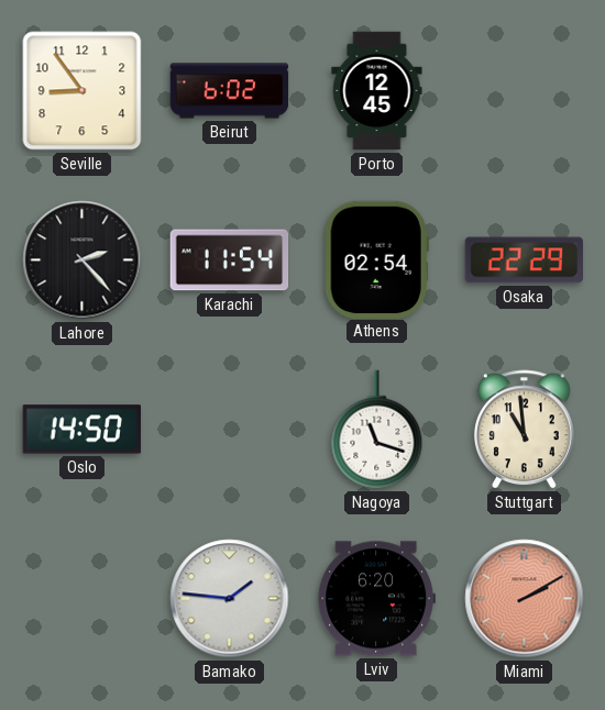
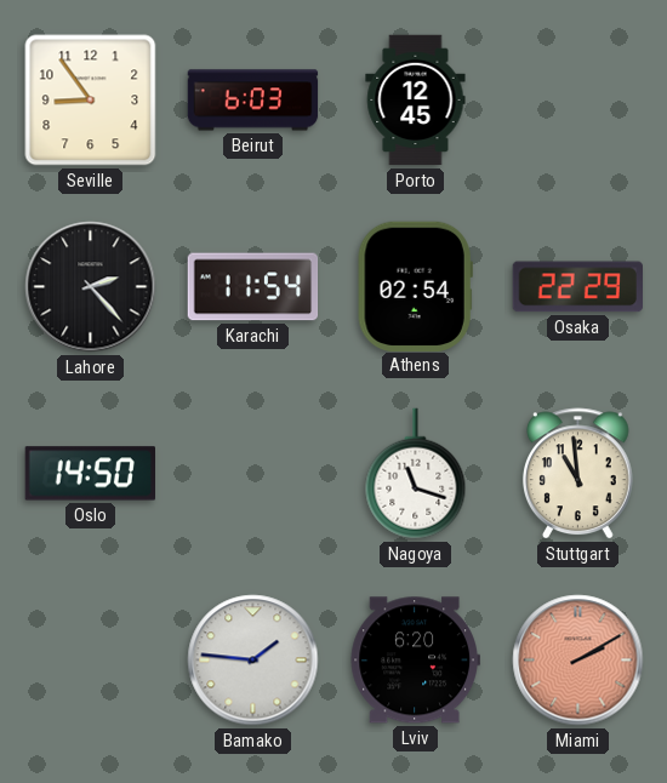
Beirut: 6:02 -> 6:03 (253, 101)
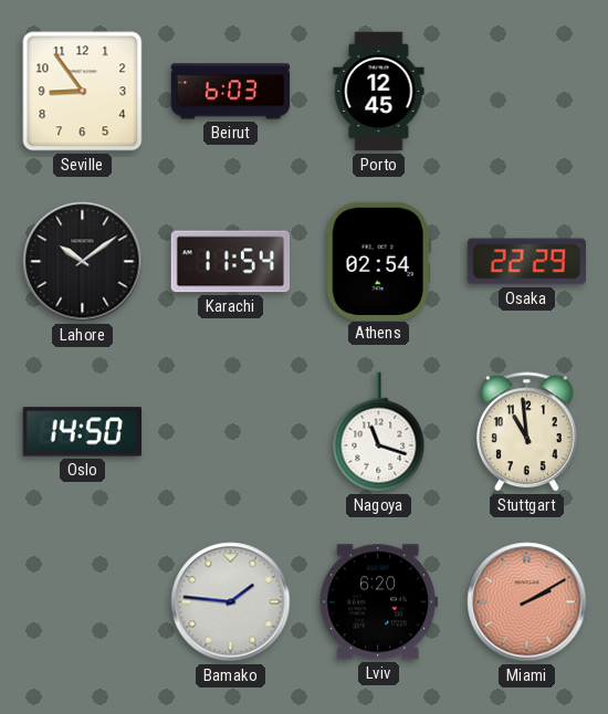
Lahore: 2:23 -> 10:09 (83, 262)
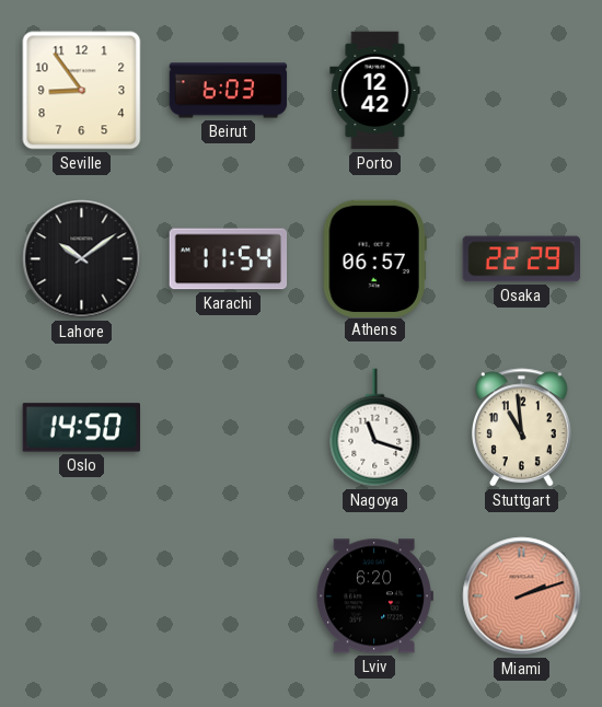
Porto: 12:45 -> 12:42 (375, 91)
Athens: 02:54 -> 06:57 (374, 258)
Bamako: 1:46 -> none (231, 602)
Miami: 2:10 -> 2:12 (522, 596)
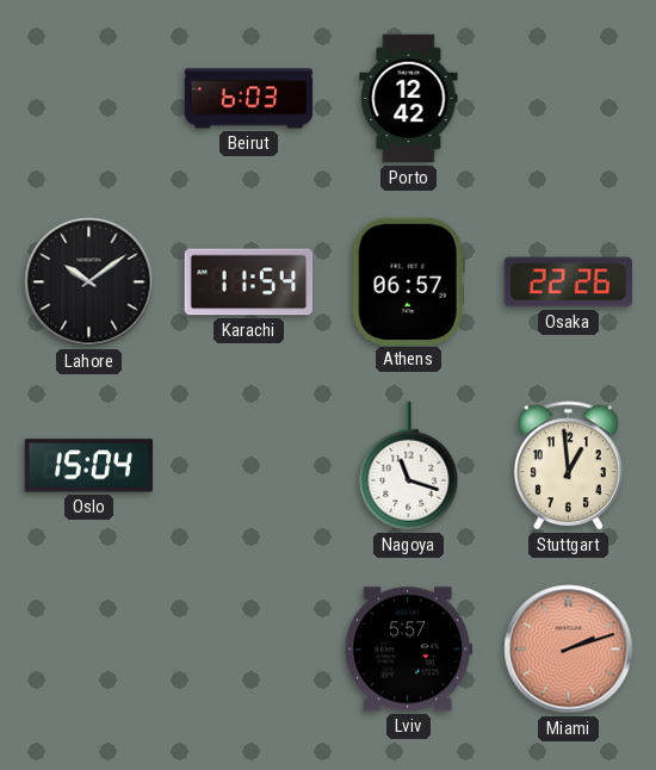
Seville: 8:54 -> none (82, 91)
Osaka: 22:29 -> 22:26 (568, 282)
Oslo: 14:50 -> 15:04 (88, 466)
Stuttgart: 10:59 -> 12:59 (568, 466)
Lviv: 6:20 -> 5:57 (408, 650)
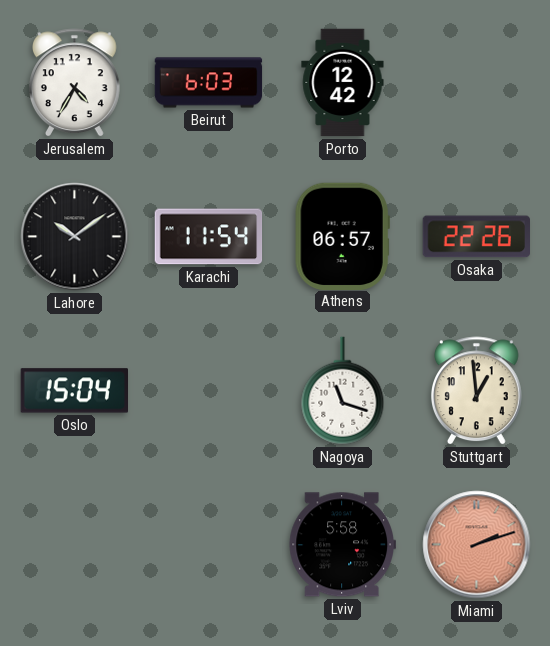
Jerusalem: none -> 4:35 (74, 83)
Lviv: 5:57 -> 5:58 (342, 545)
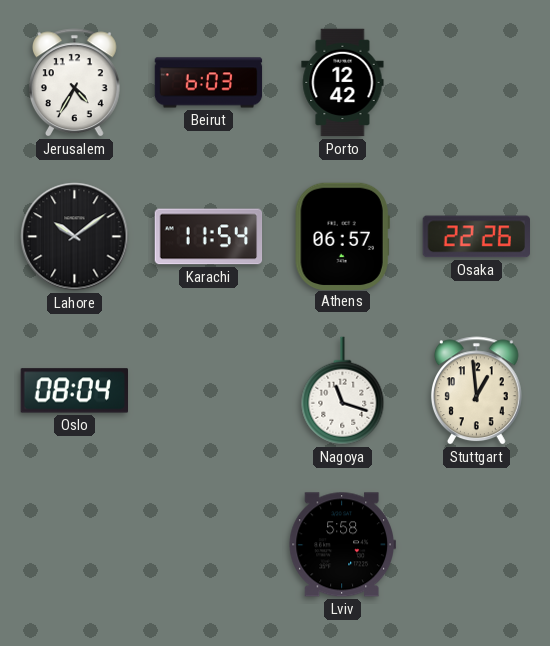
Oslo: 15:04 -> 08:04 (74, 391)
Miami: 2:12 -> none (477, 545)
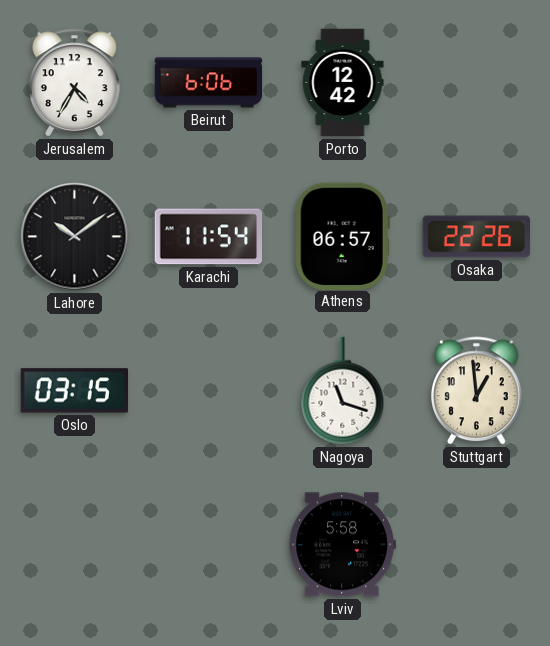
Beirut: 6:03 -> 6:06 (209, 83)
Oslo: 08:04 -> 03:15 (74, 391)
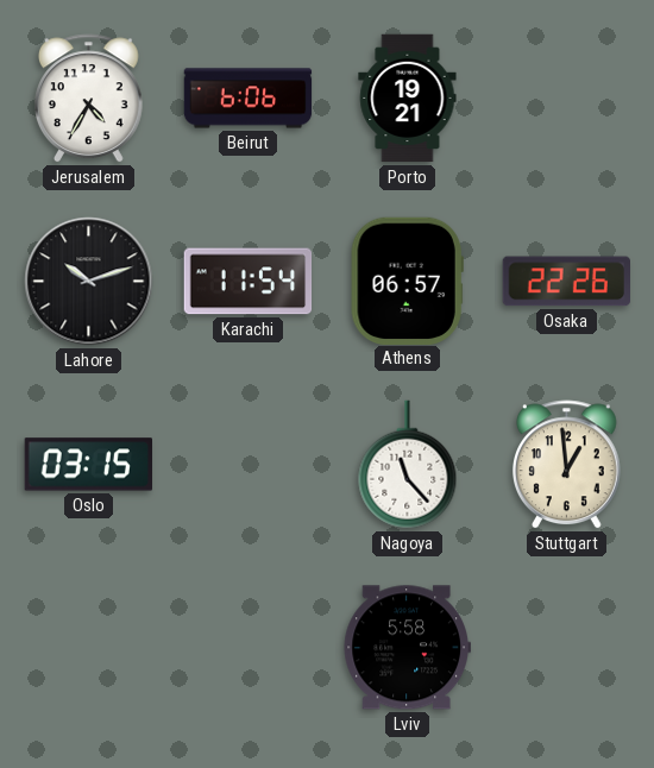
Porto: 12:42 -> 19:21 (408, 99)
Lahore: 10:09 -> 10:12 (89, 282)
Nagoya: 11:18 -> 11:23 (408, 465)
